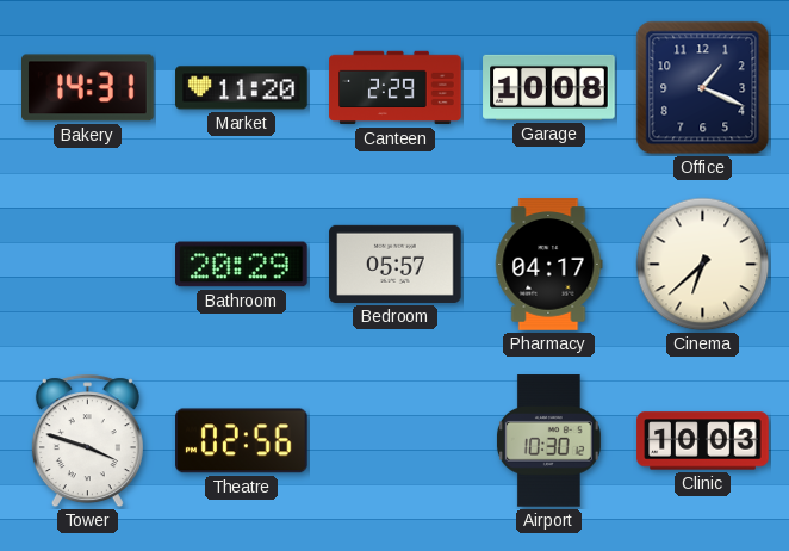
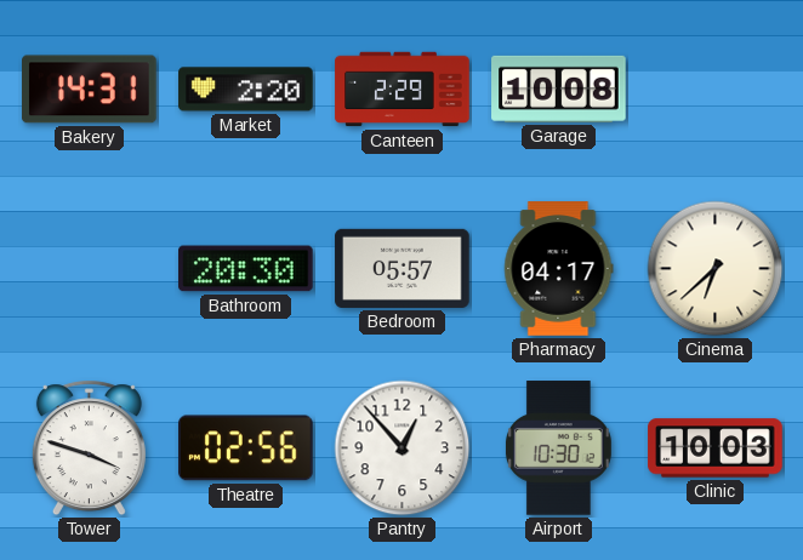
Market: 11:20 -> 2:20 (246, 90)
Office: 1:19 -> none (703, 88)
Bathroom: 20:29 -> 20:30 (246, 269)
Pantry: none -> 12:53 (403, 448)
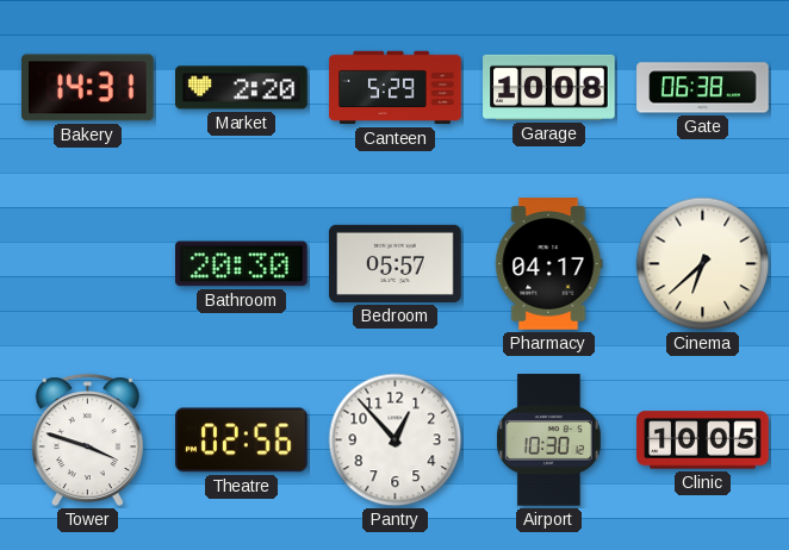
Canteen: 2:29 -> 5:29 (396, 88)
Gate: none -> 06:38 (703, 88)
Clinic: 10:03 -> 10:05 (703, 440)
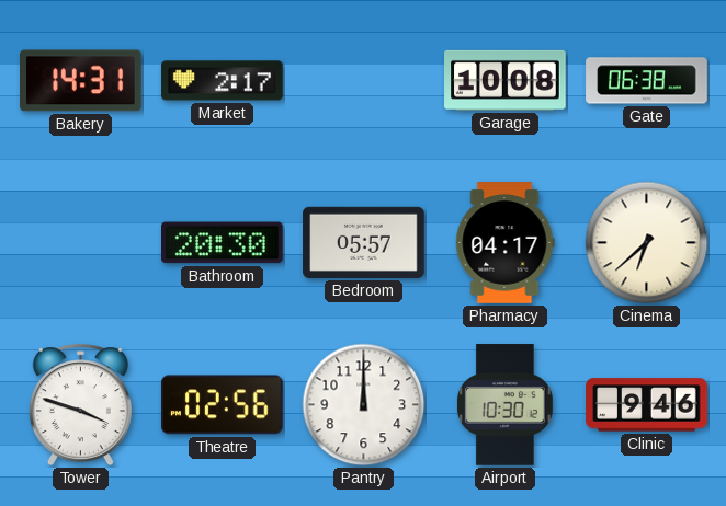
Market: 2:20 -> 2:17 (223, 81)
Canteen: 5:29 -> none (396, 88)
Pantry: 12:53 -> 12:00 (364, 405)
Clinic: 10:05 -> 9:46 (647, 405)
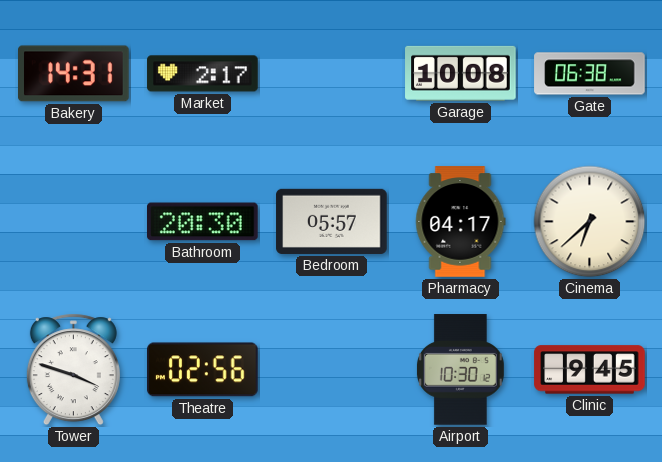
Pantry: 12:00 -> none (364, 405)
Clinic: 9:46 -> 9:45 (590, 370)
